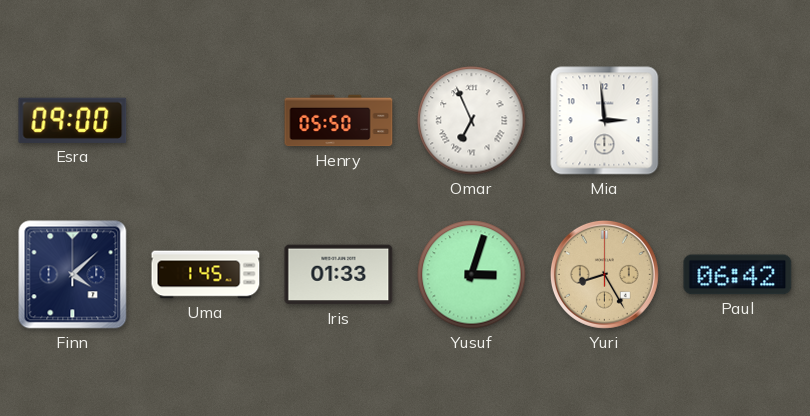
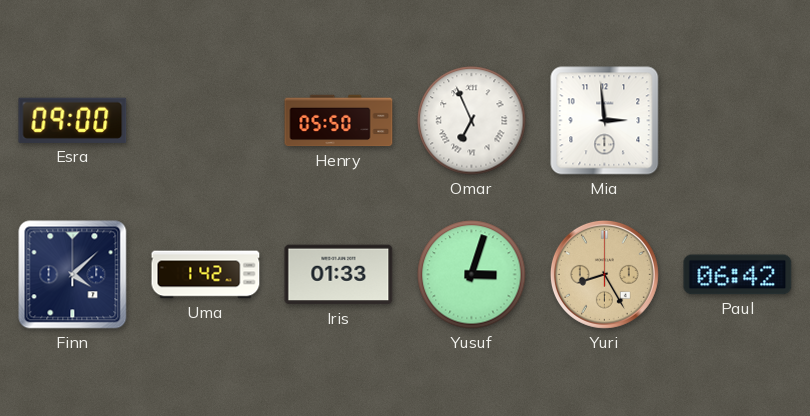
Uma: 1:45 -> 1:42 (206, 275)
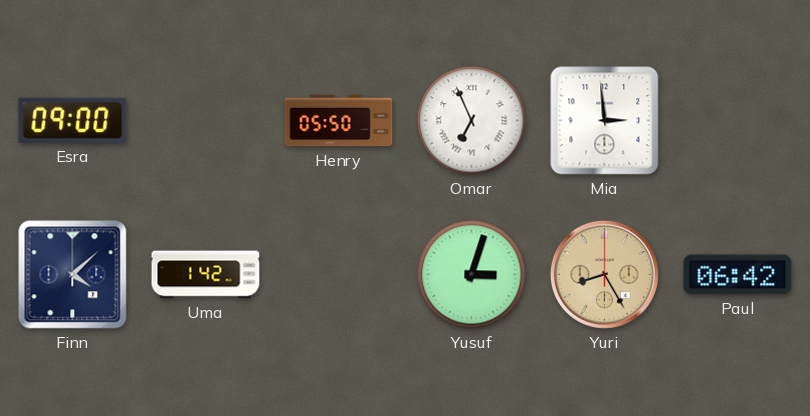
Iris: 01:33 -> none (339, 275)
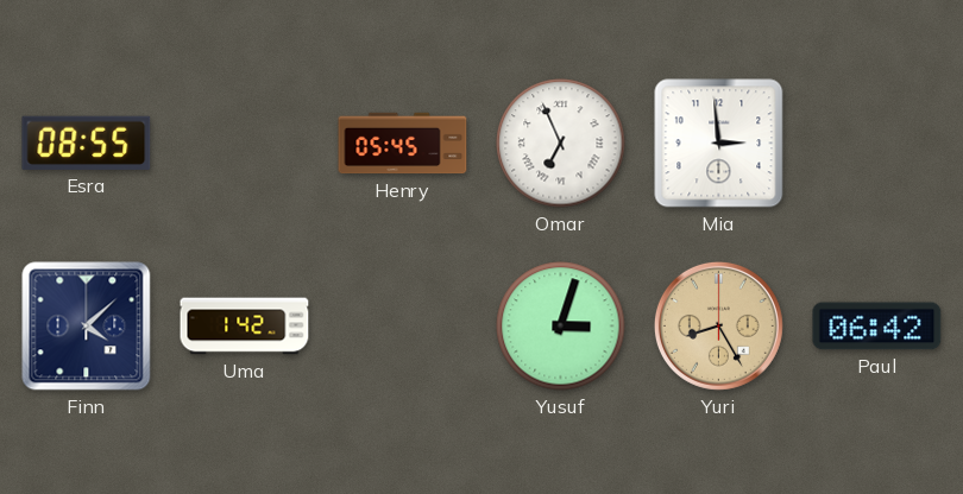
Esra: 09:00 -> 08:55 (87, 142)
Henry: 05:50 -> 05:45 (403, 144)
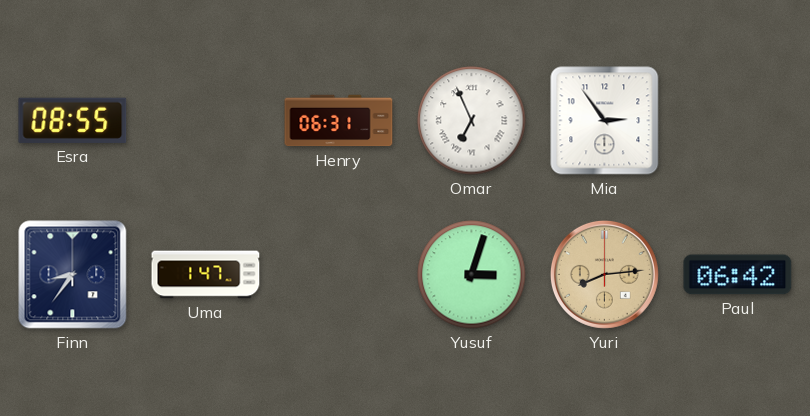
Henry: 05:45 -> 06:31 (339, 121)
Mia: 2:59 -> 2:54 (605, 121)
Finn: 4:08 -> 8:36 (73, 275)
Uma: 1:42 -> 1:47 (206, 275)
Yuri: 8:25 -> 8:14 (604, 274)
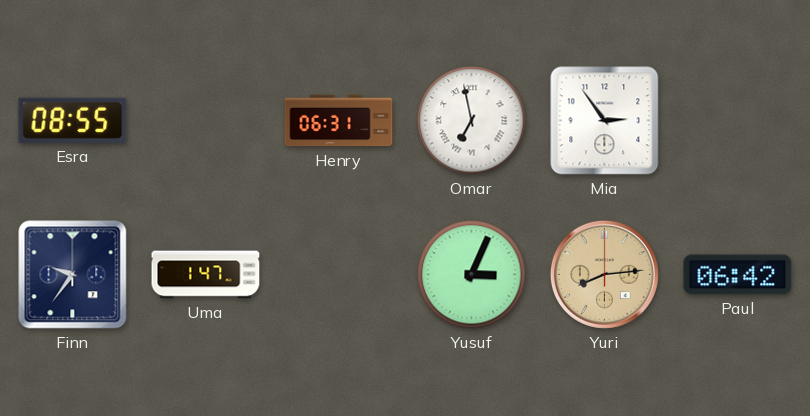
Omar: 6:56 -> 6:58 (472, 121)
Finn: 8:36 -> 9:36 (73, 275)
Yusuf: 3:03 -> 3:04 (472, 275)
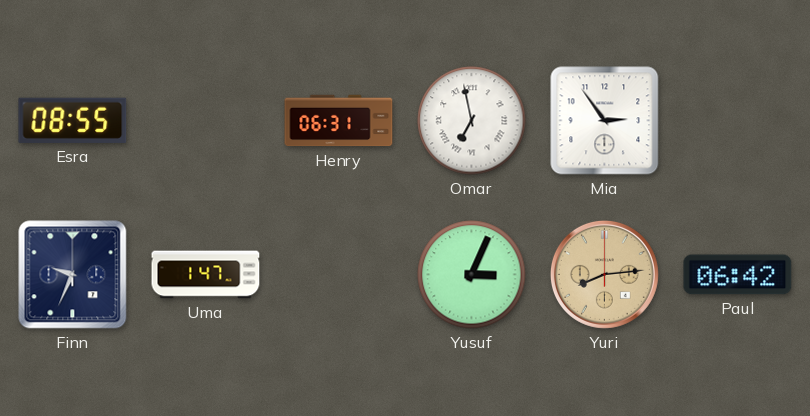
Finn: 9:36 -> 9:34 (73, 275)
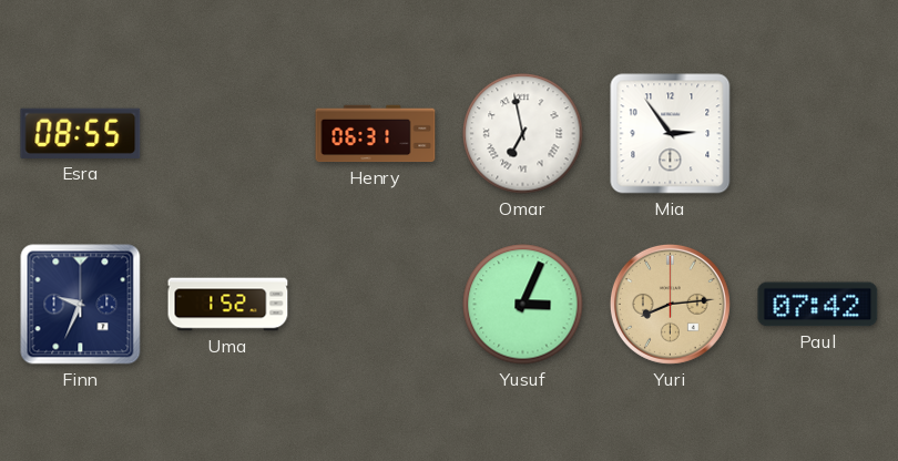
Uma: 1:47 -> 1:52 (228, 305)
Paul: 06:42 -> 07:42 (818, 305)
